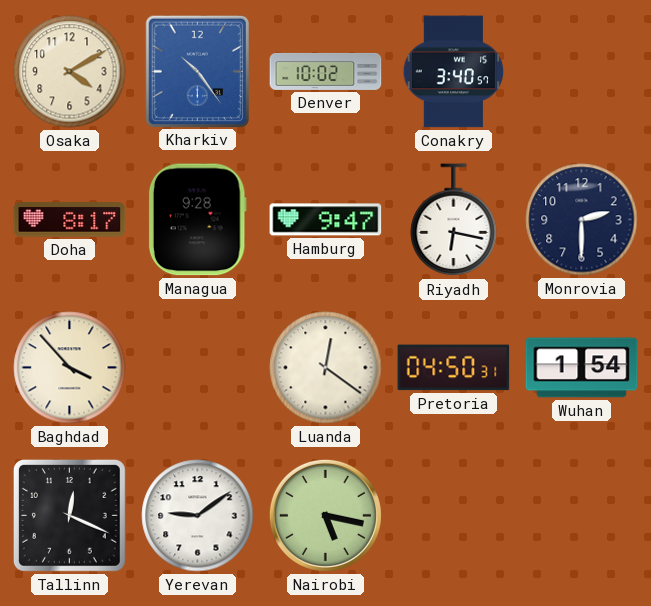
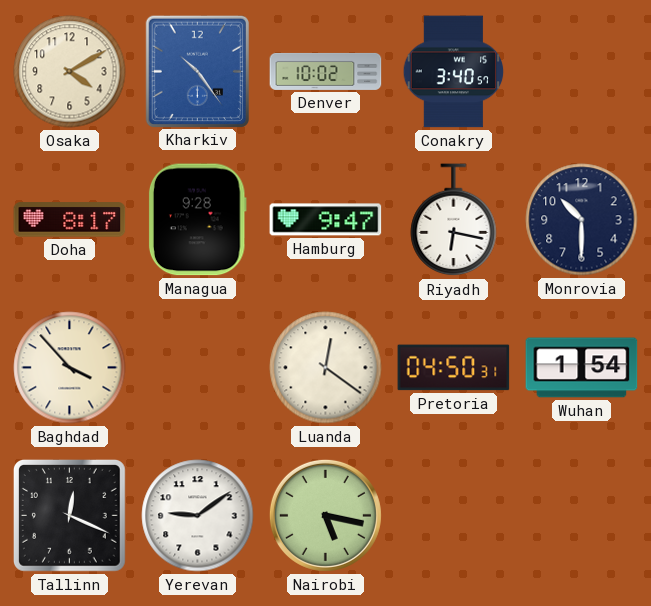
Monrovia: 2:30 -> 10:30 (582, 220)
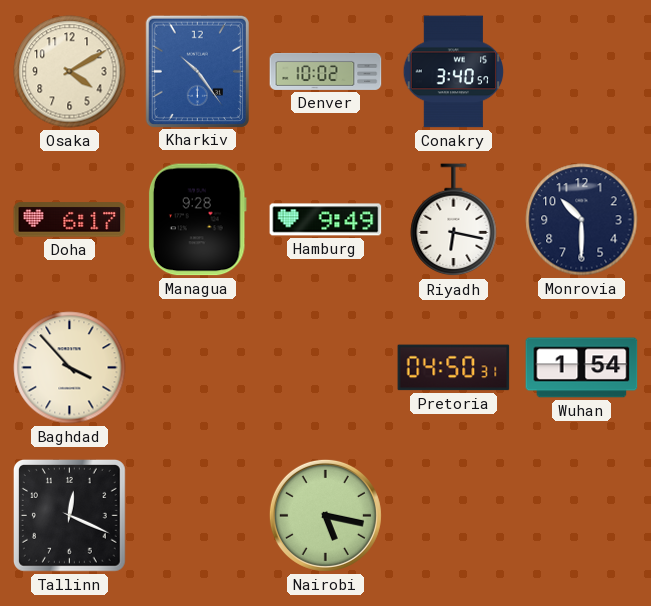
Doha: 8:17 -> 6:17 (70, 220)
Hamburg: 9:47 -> 9:49 (326, 220)
Luanda: 12:21 -> none (326, 368)
Yerevan: 9:09 -> none (198, 516)
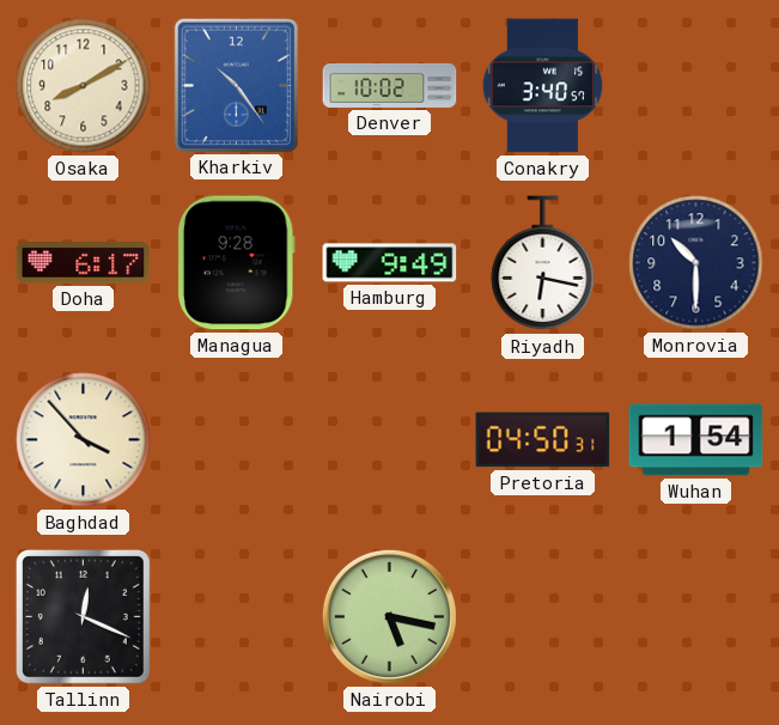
Osaka: 4:10 -> 8:10 (84, 86)
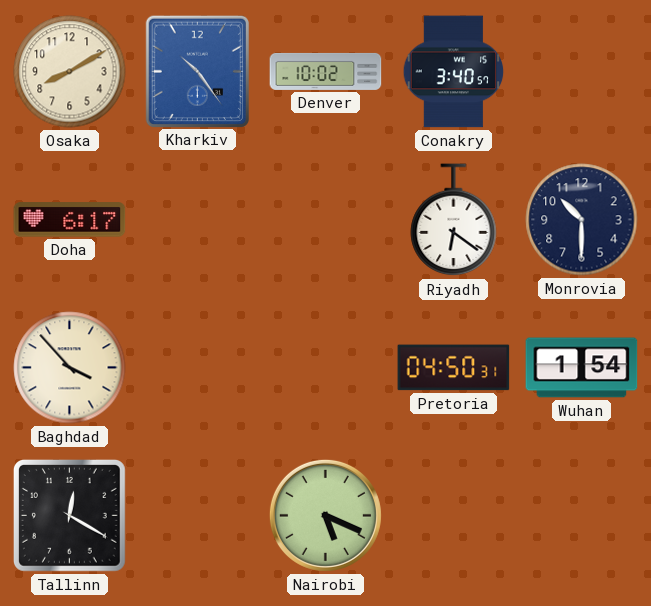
Managua: 9:28 -> none (236, 263)
Hamburg: 9:49 -> none (390, 263)
Riyadh: 6:17 -> 6:21 (454, 220)
Tallinn: 12:19 -> 12:20 (69, 515)
Nairobi: 5:17 -> 5:19 (325, 515)
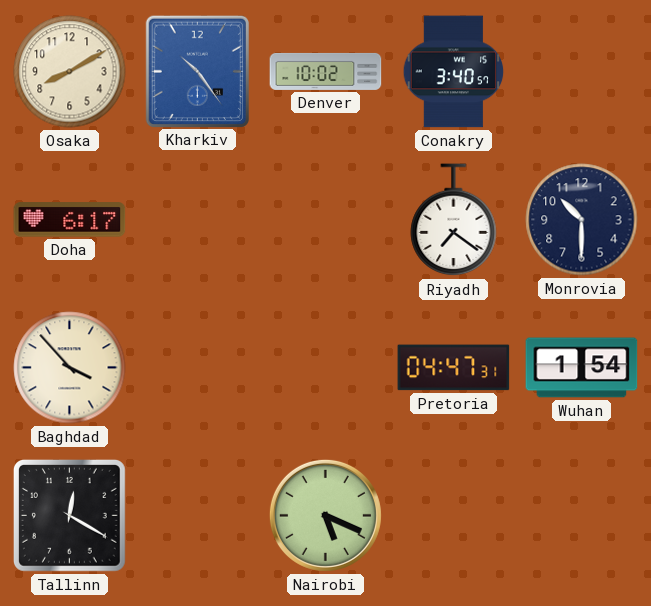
Riyadh: 6:21 -> 7:21 (454, 220)
Pretoria: 04:50 -> 04:47 (454, 368)
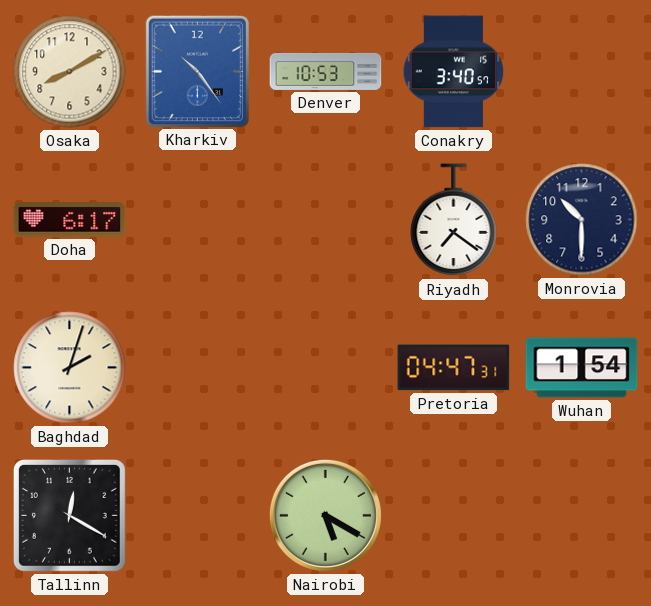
Denver: 10:02 -> 10:53 (326, 71)
Baghdad: 3:53 -> 2:03 (70, 368)
Nairobi: 5:19 -> 5:20 (325, 515)
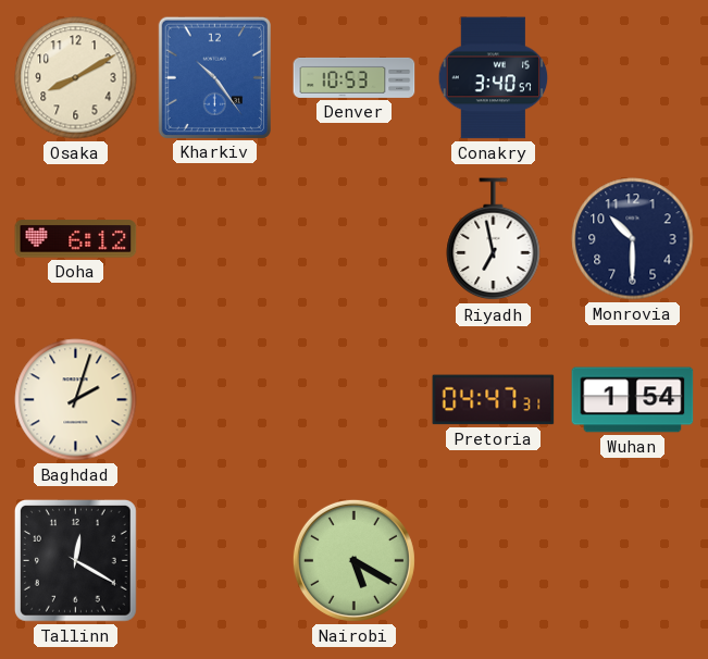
Doha: 6:17 -> 6:12 (76, 239)
Riyadh: 7:21 -> 6:58 (494, 239)
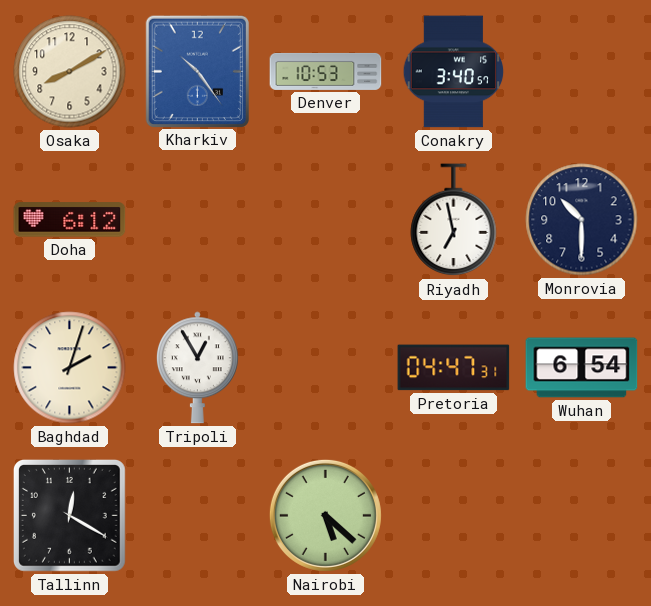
Tripoli: none -> 12:55 (197, 368)
Wuhan: 1:54 -> 6:54 (582, 368)
Nairobi: 5:20 -> 5:22 (325, 515)
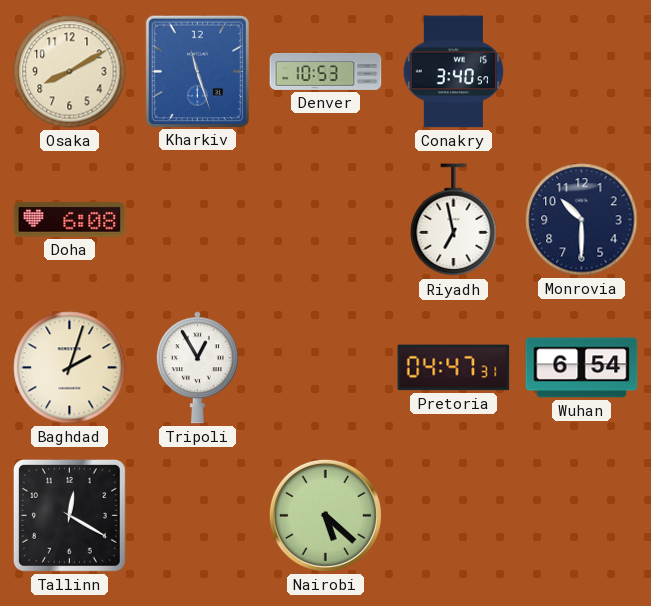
Kharkiv: 10:24 -> 11:27 (197, 71)
Doha: 6:12 -> 6:08 (70, 220)
